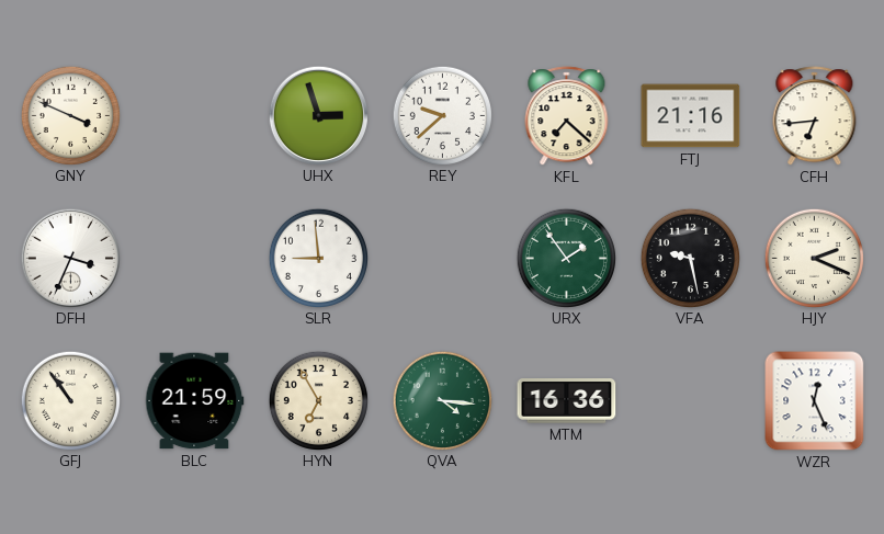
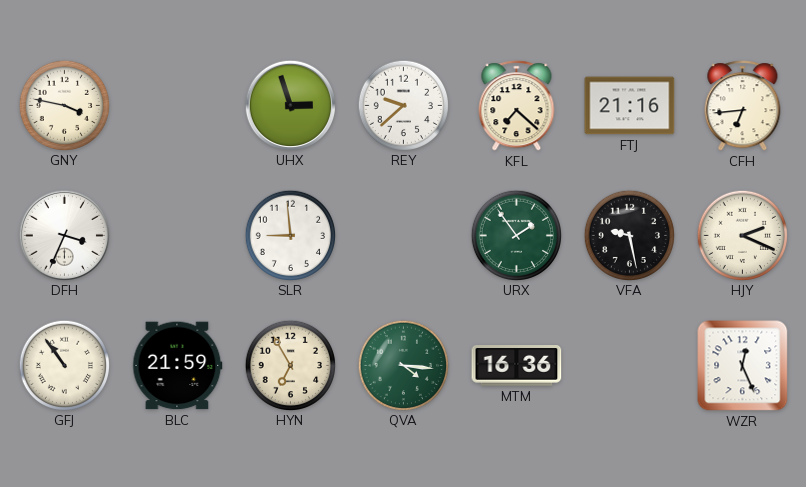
GNY: 3:49 -> 3:47 (64, 105)
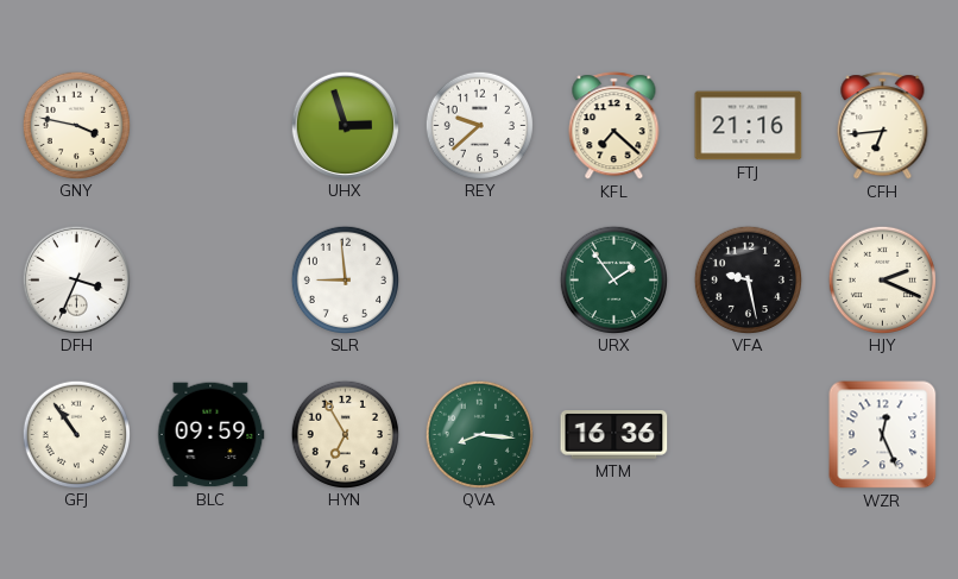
BLC: 21:59 -> 09:59 (212, 435)
QVA: 4:16 -> 8:16 (479, 434)
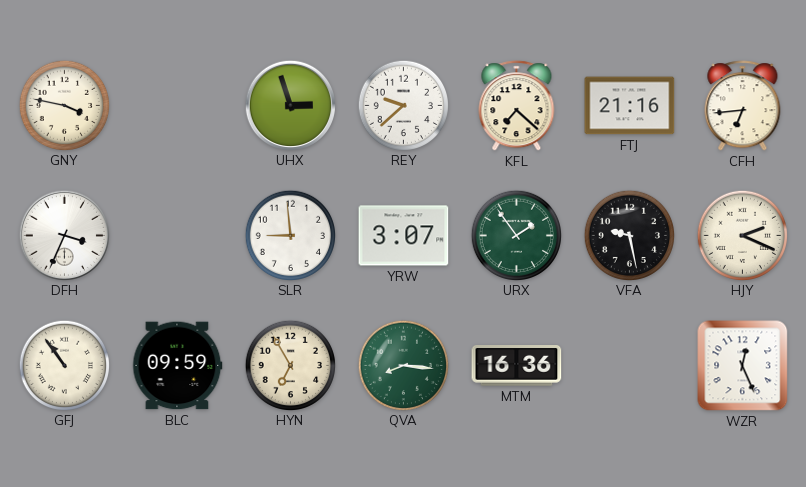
YRW: none -> 3:07 (404, 236)
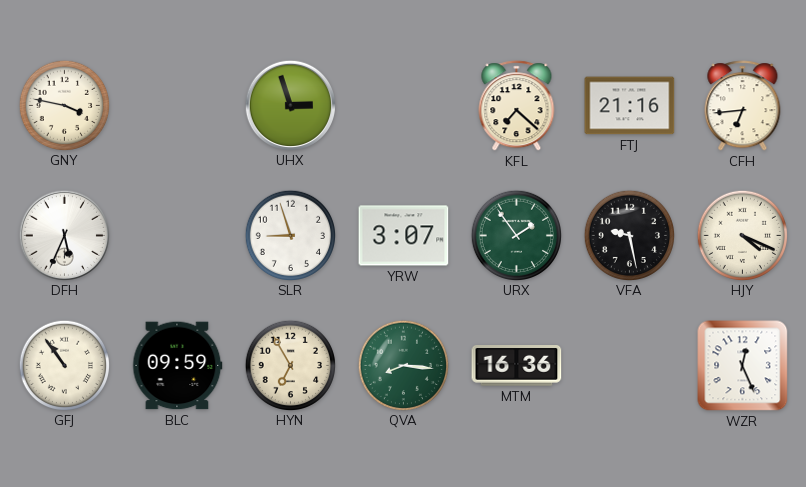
REY: 9:38 -> none (403, 105)
DFH: 3:34 -> 5:34 (64, 235)
SLR: 8:59 -> 8:57 (290, 235)
HJY: 2:19 -> 4:19 (742, 235)
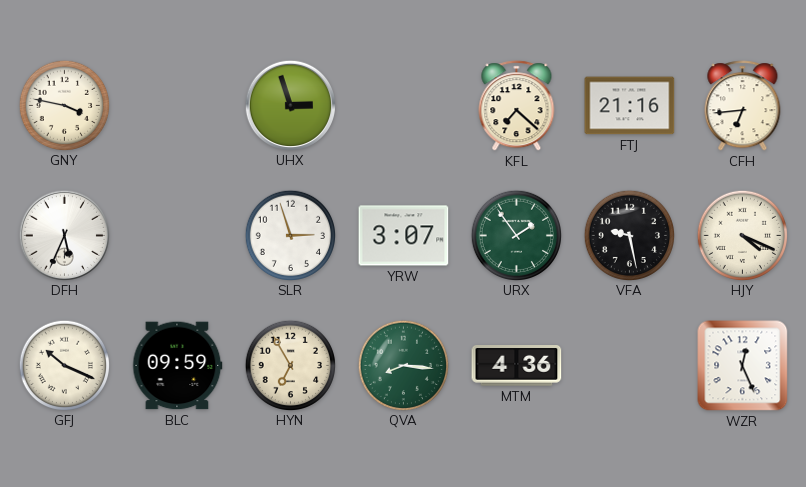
SLR: 8:57 -> 2:57 (290, 235)
GFJ: 10:54 -> 10:19 (64, 365)
MTM: 16:36 -> 4:36 (517, 366)
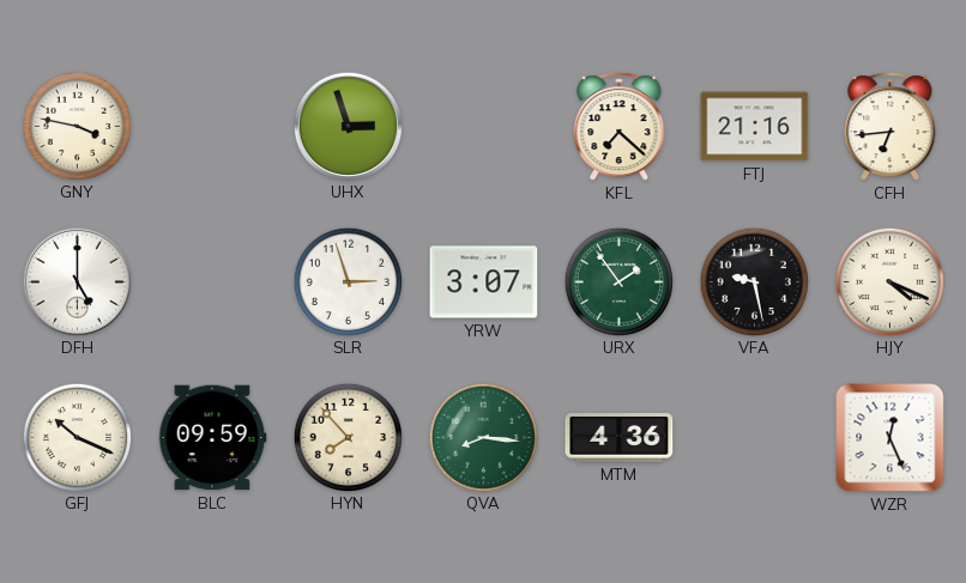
DFH: 5:34 -> 5:00 (77, 281)
HYN: 6:55 -> 7:53 (348, 437)
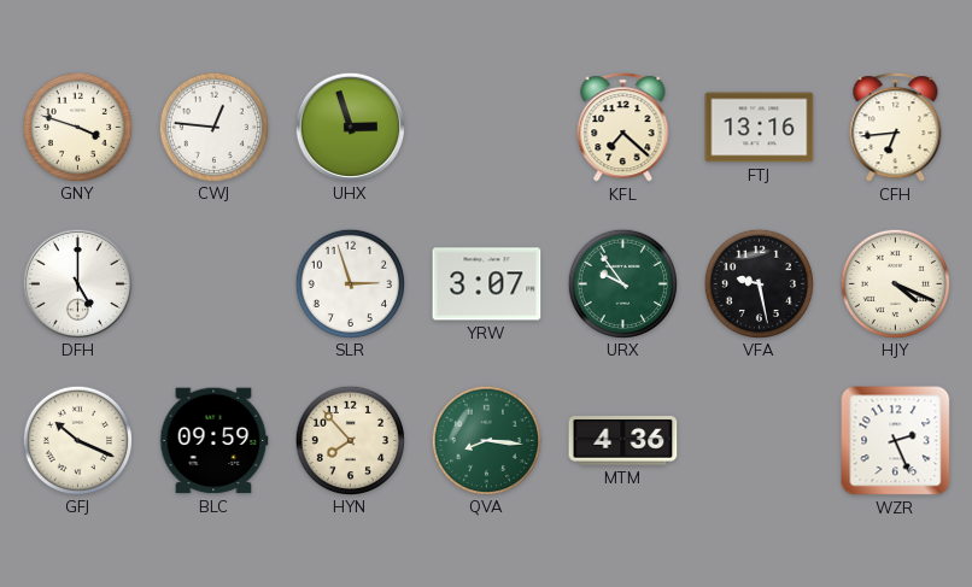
GNY: 3:47 -> 3:48 (77, 127)
CWJ: none -> 12:46 (213, 127)
FTJ: 21:16 -> 13:16 (760, 128)
URX: 1:54 -> 9:54 (622, 283)
WZR: 12:26 -> 2:26 (896, 441)
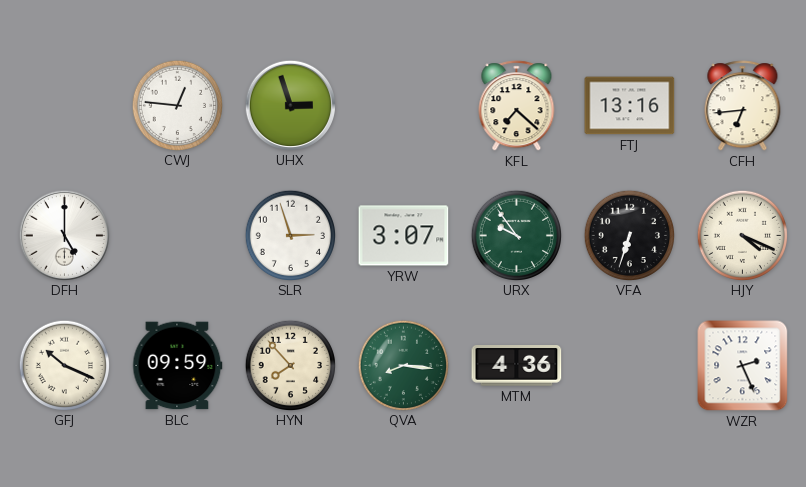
GNY: 3:48 -> none (77, 127)
VFA: 9:28 -> 6:33 (629, 235)
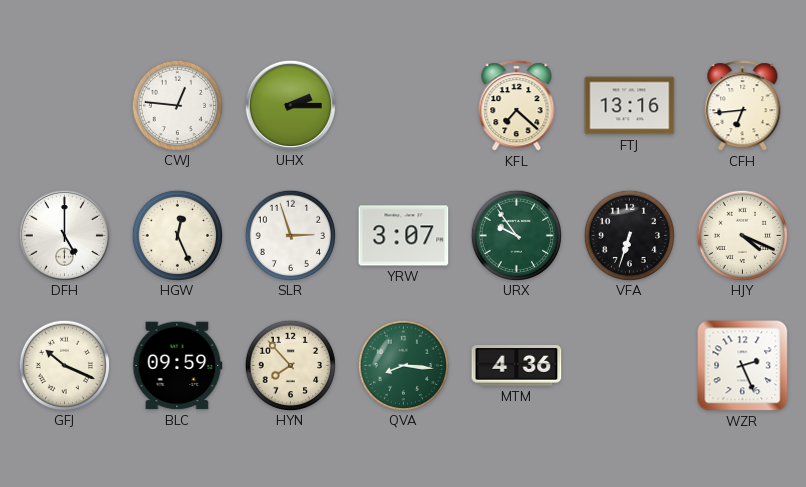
UHX: 2:57 -> 2:15 (290, 105)
HGW: none -> 12:26 (177, 235)
